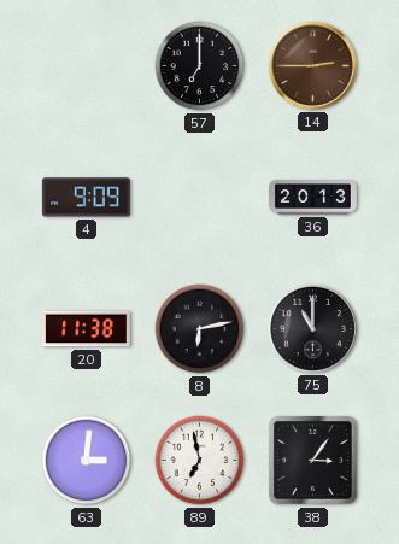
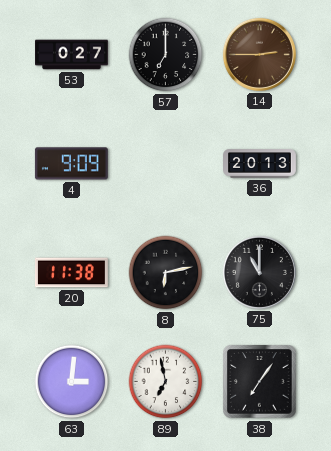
53: none -> 0:27 (72, 55)
38: 3:06 -> 7:06 (260, 382)
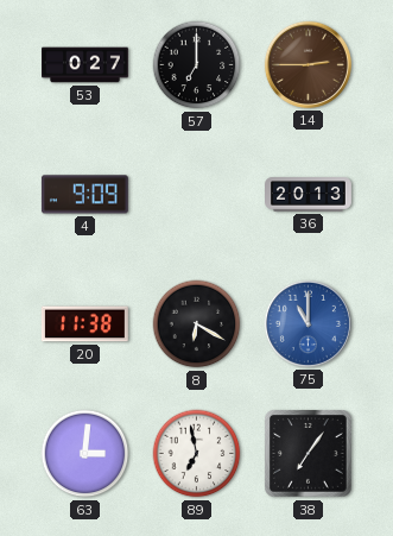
8: 6:13 -> 6:20 (197, 324)
75 dial: black -> blue (308, 323)
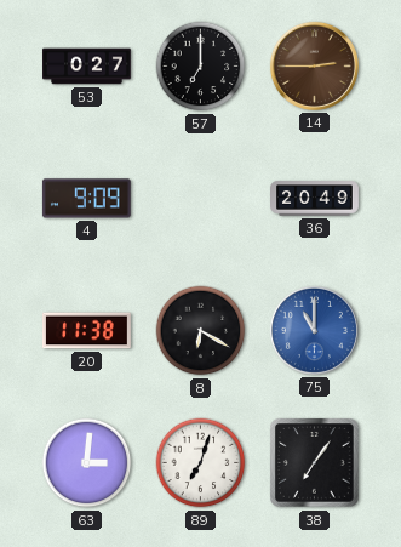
36: 20:13 -> 20:49 (315, 199)
89: 6:58 -> 7:03 (201, 463)
